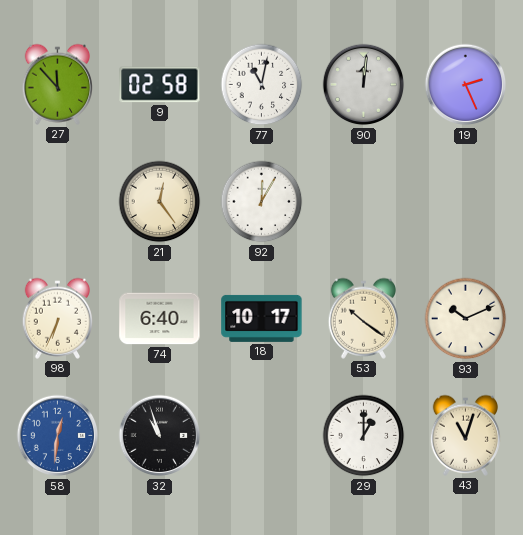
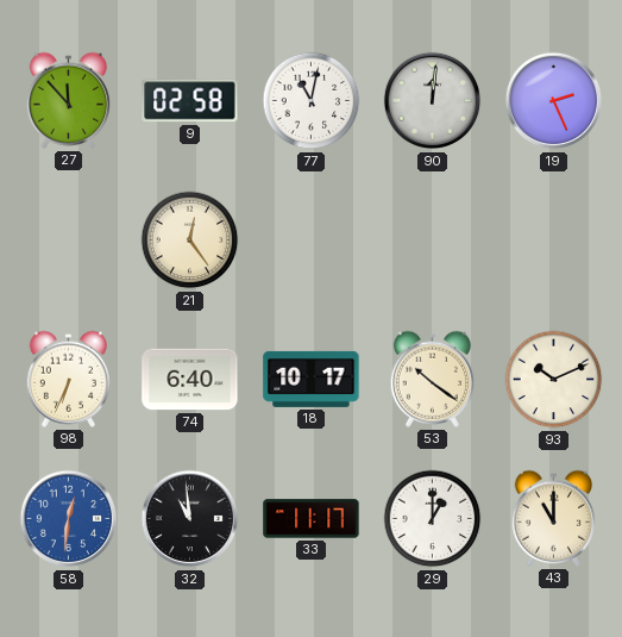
92: 12:05 -> none (262, 202)
32: 10:57 -> 10:59 (190, 519)
33: none -> 11:17 (312, 519)
43: 11:03 -> 11:00 (553, 518)
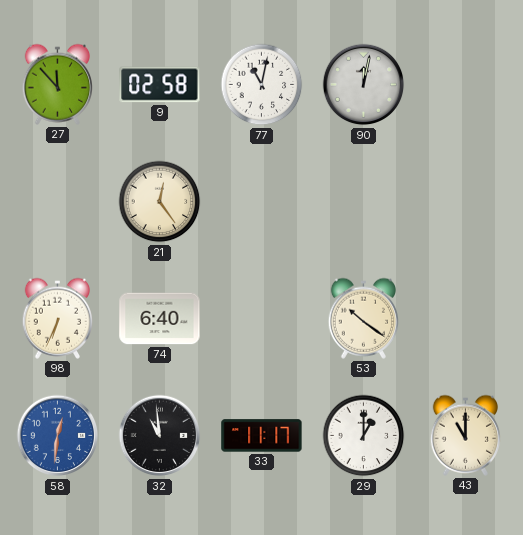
90: 12:01 -> 12:02 (364, 85)
19: 2:26 -> none (554, 101)
18: 10:17 -> none (312, 379)
93: 10:11 -> none (554, 380)
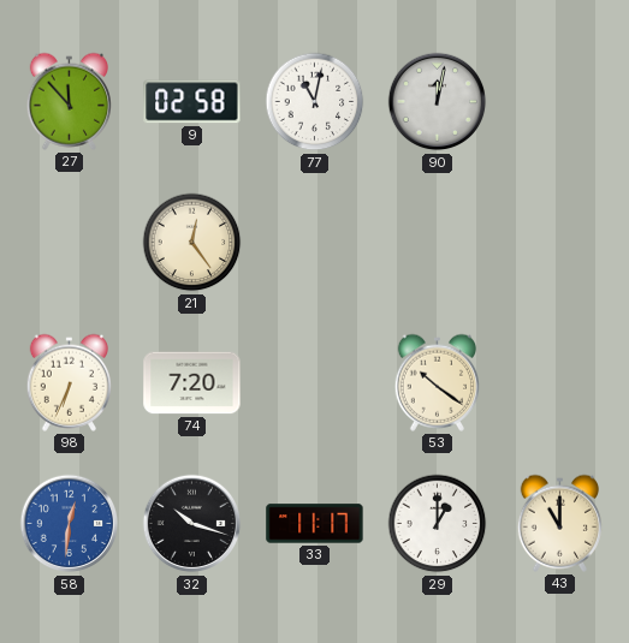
74: 6:40 -> 7:20 (192, 383)
32: 10:59 -> 10:18 (192, 524)
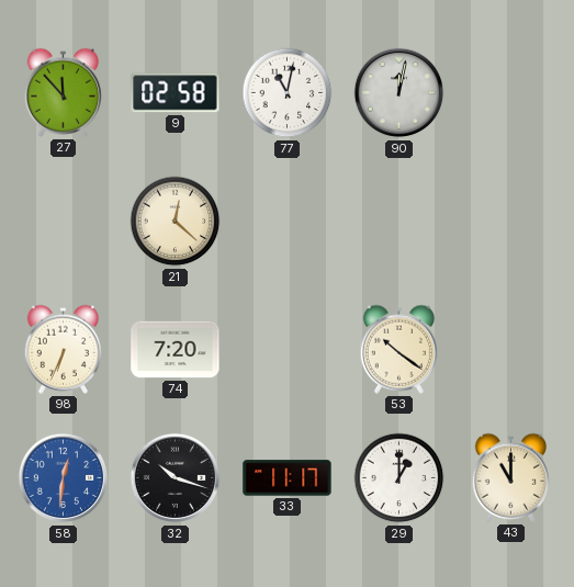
21: 12:24 -> 12:22 (176, 222)
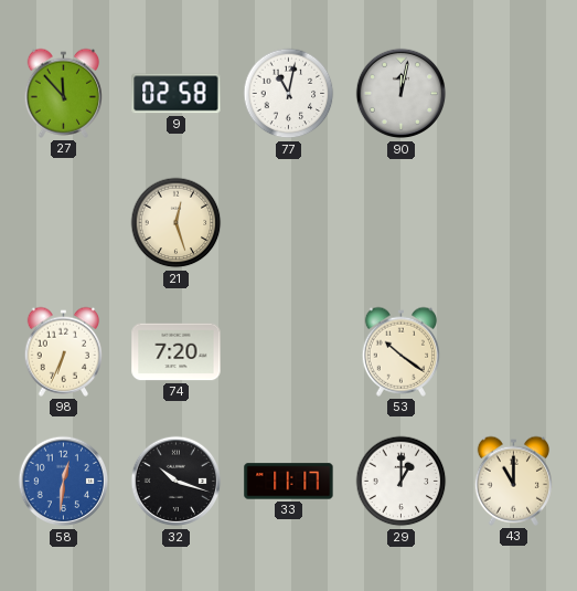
21: 12:22 -> 12:27 (177, 223)
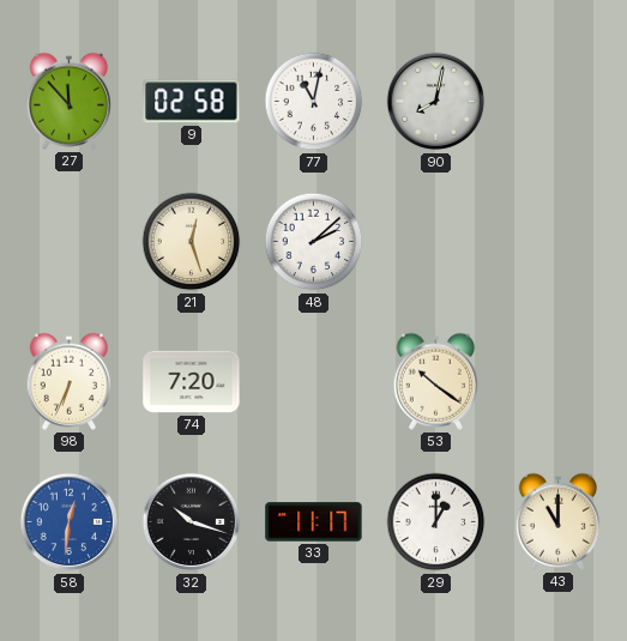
90: 12:02 -> 8:02 (436, 102)
48: none -> 2:08 (314, 242)
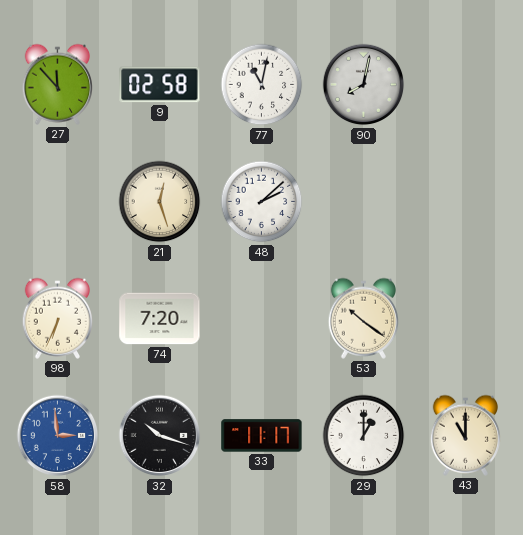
58: 12:31 -> 2:59 (58, 436)
